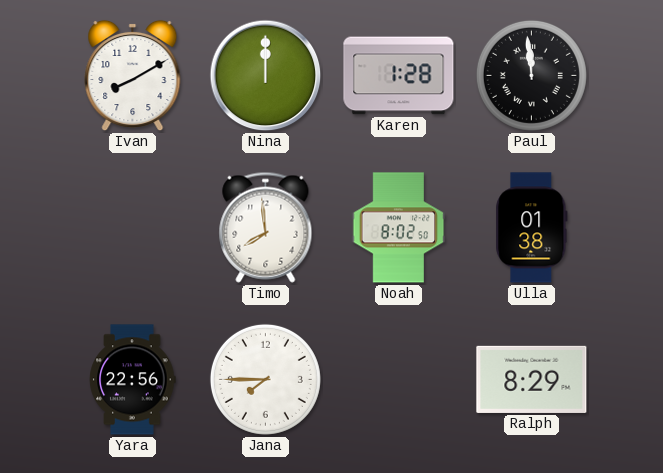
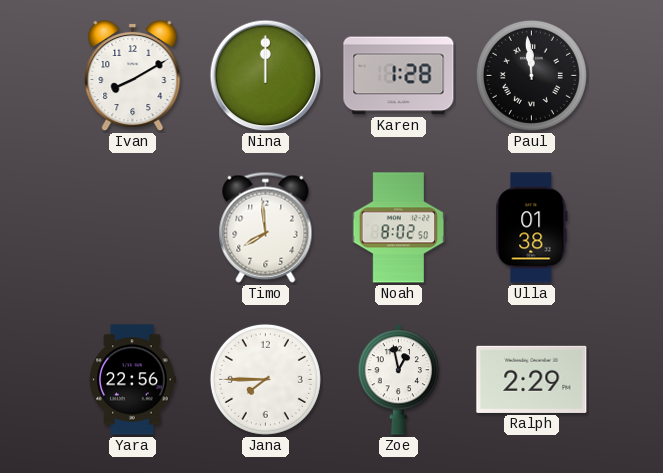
Zoe: none -> 12:58 (399, 380)
Ralph: 8:29 -> 2:29 (532, 379)
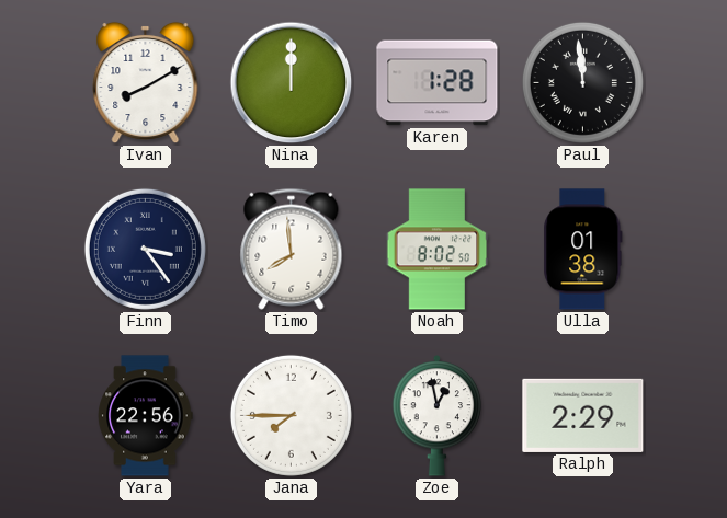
Finn: none -> 3:24 (145, 249)
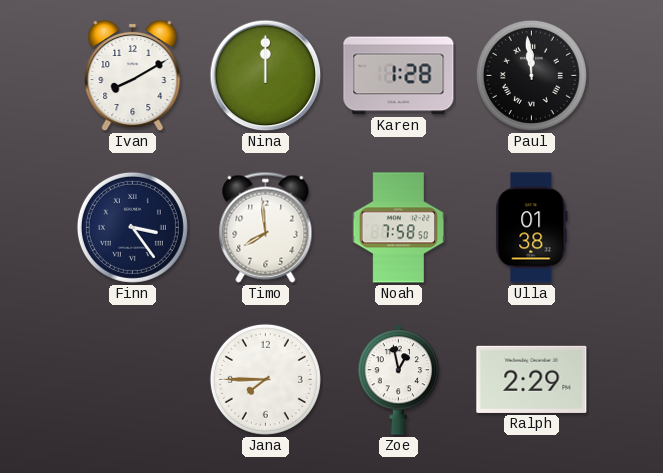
Noah: 8:02 -> 7:58 (399, 228)
Yara: 22:56 -> none (146, 416)
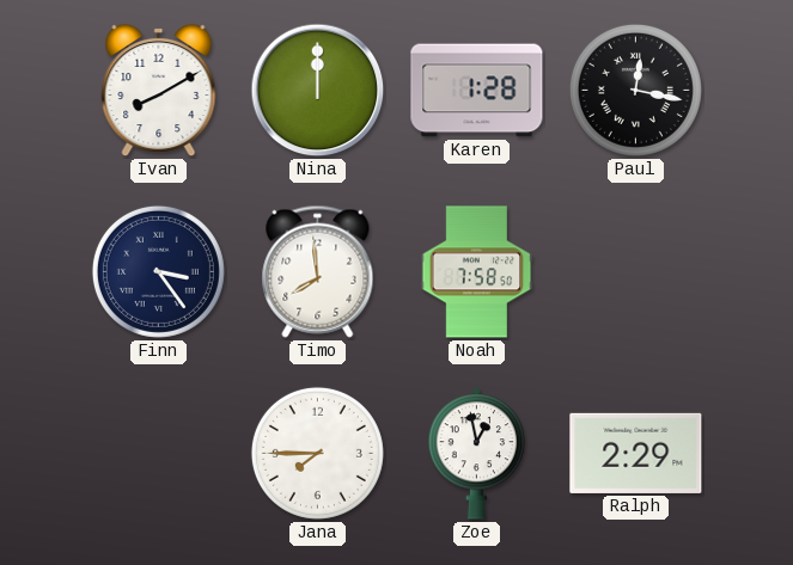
Paul: 11:59 -> 12:17 (635, 90)
Ulla: 01:38 -> none (532, 228)
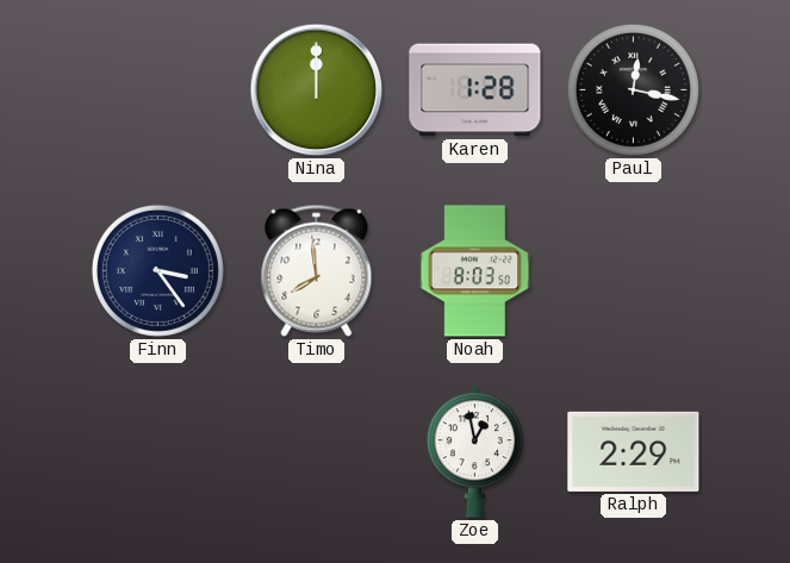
Ivan: 8:10 -> none (159, 91)
Noah: 7:58 -> 8:03 (475, 271)
Jana: 7:45 -> none (317, 453)
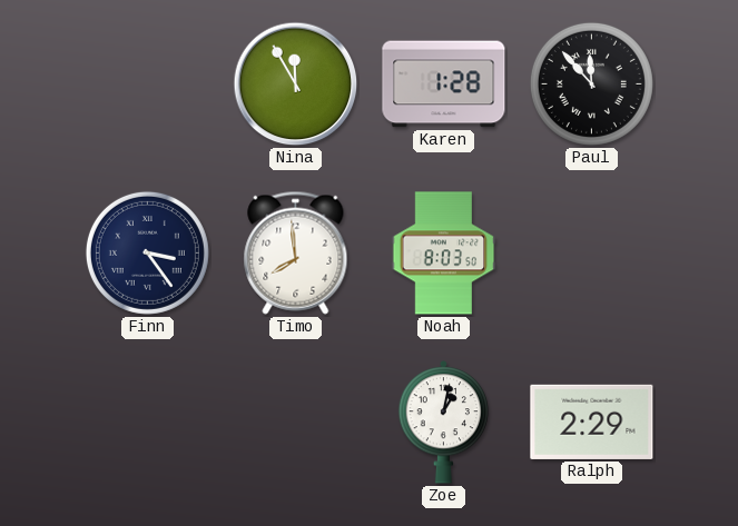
Nina: 12:00 -> 11:55 (296, 85)
Paul: 12:17 -> 11:53 (591, 83)
Zoe: 12:58 -> 1:02 (444, 423)
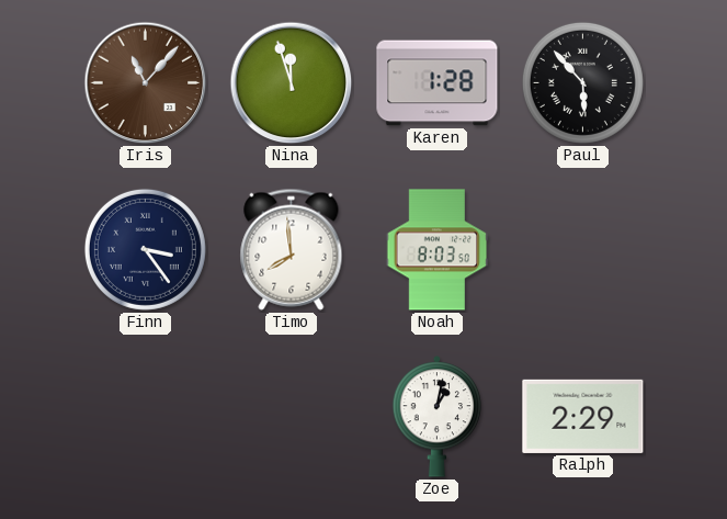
Iris: none -> 11:07 (146, 83)
Nina: 11:55 -> 11:57 (292, 83)
Paul: 11:53 -> 5:53 (582, 82)
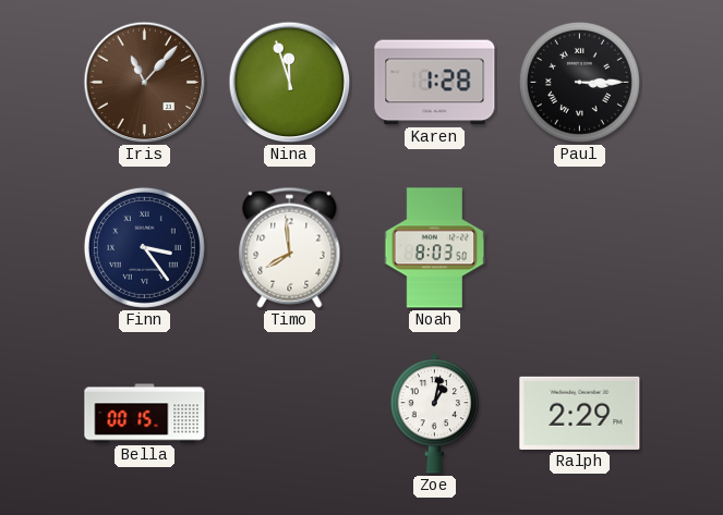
Paul: 5:53 -> 3:15 (579, 82)
Bella: none -> 00:15 (145, 414)
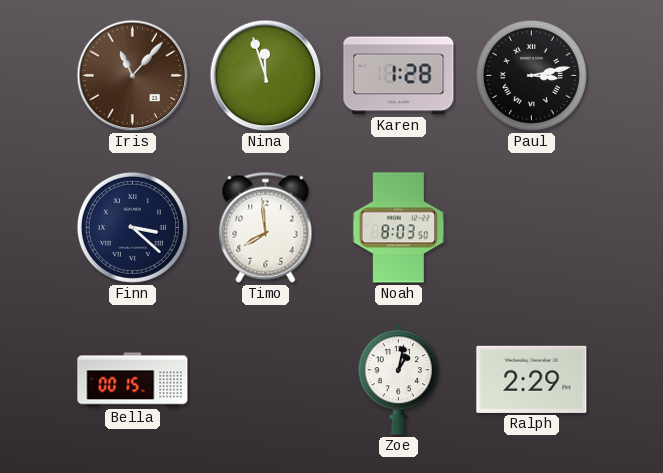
Paul: 3:15 -> 3:13 (531, 75)
Finn: 3:24 -> 3:22 (132, 227)
